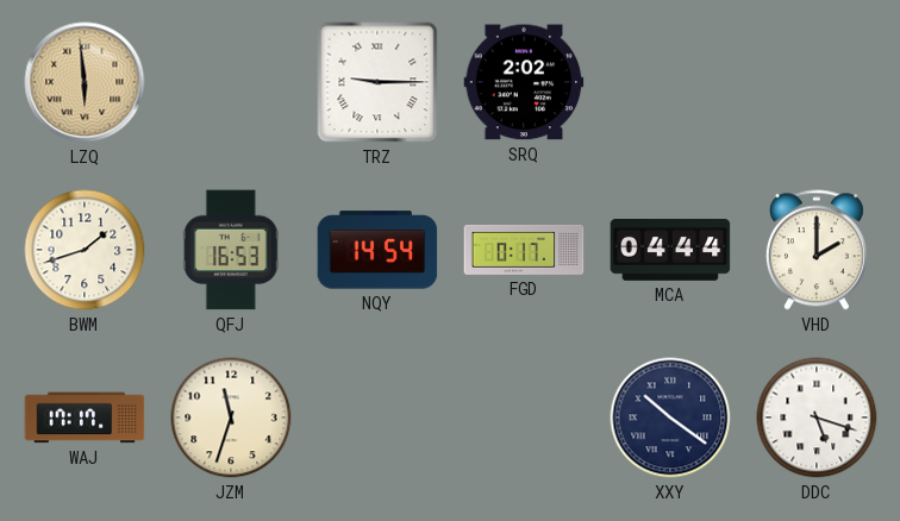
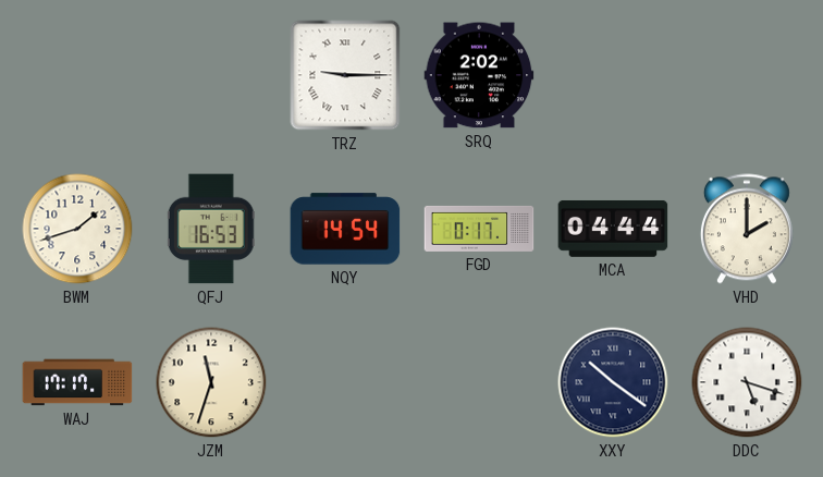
LZQ: 5:59 -> none (85, 82)
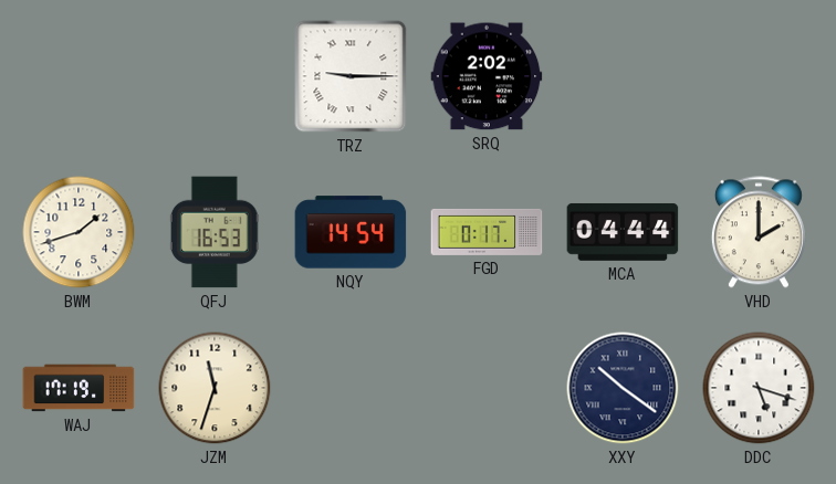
WAJ: 17:17 -> 17:19 (79, 388)
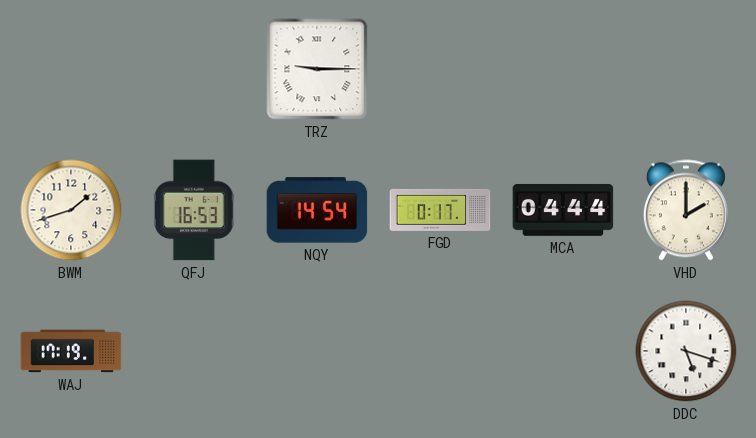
SRQ: 2:02 -> none (487, 76)
JZM: 11:33 -> none (215, 388)
XXY: 10:21 -> none (623, 388)
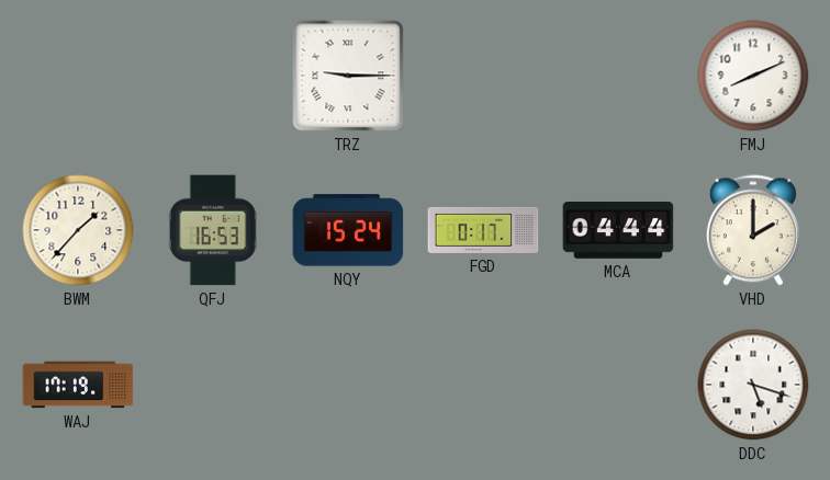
FMJ: none -> 8:11 (753, 76)
BWM: 1:42 -> 1:37 (78, 230)
NQY: 14:54 -> 15:24 (348, 230)
